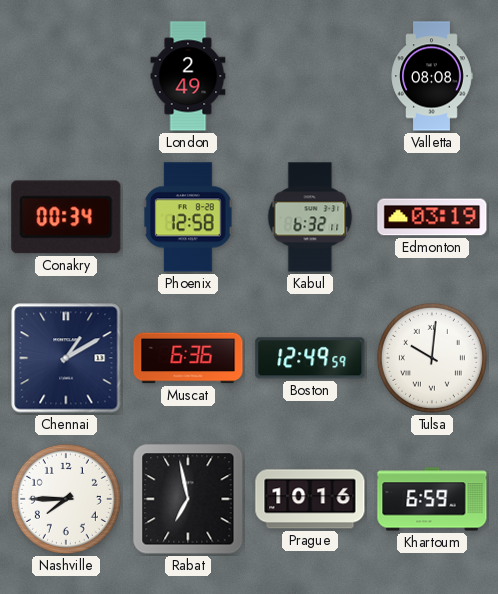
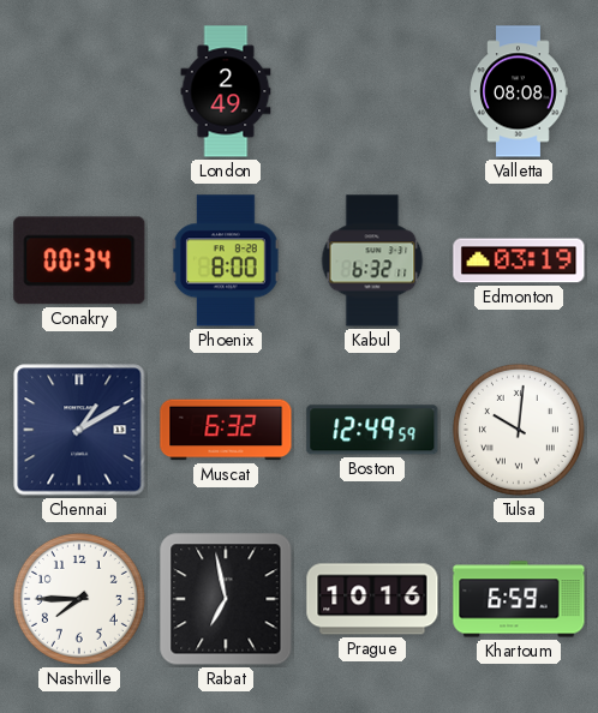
Phoenix: 12:58 -> 8:00 (226, 260)
Muscat: 6:36 -> 6:32 (226, 430)
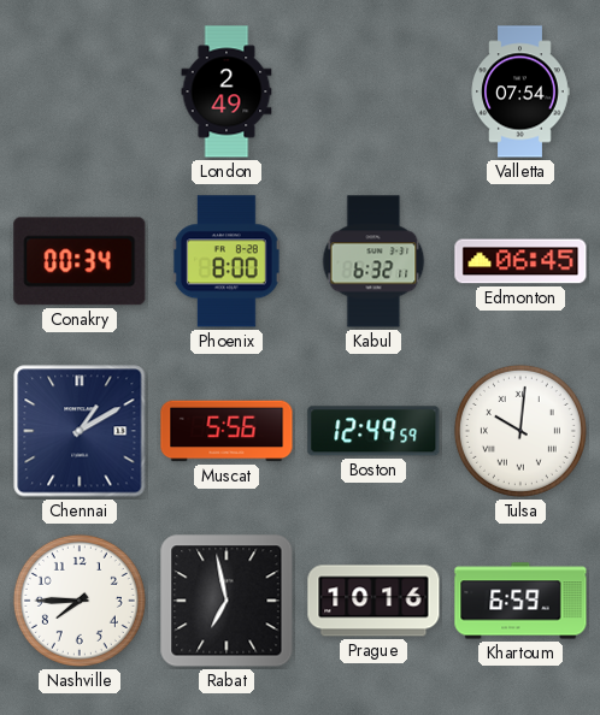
Valletta: 08:08 -> 07:54 (520, 91)
Edmonton: 03:19 -> 06:45 (520, 261)
Muscat: 6:32 -> 5:56 (227, 431)
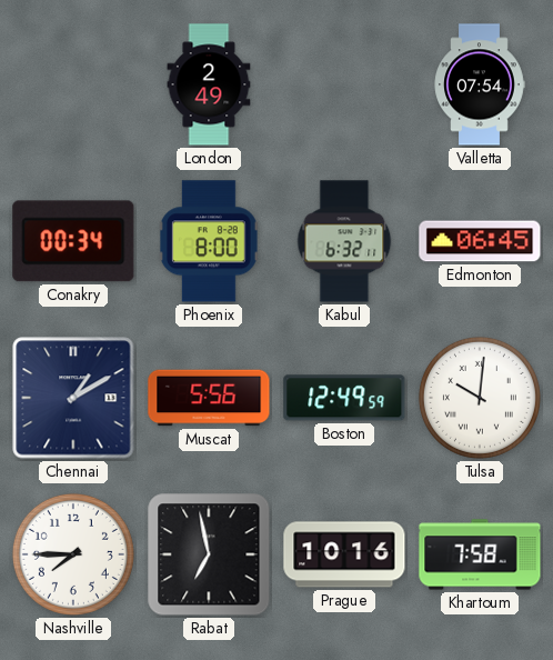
Khartoum: 6:59 -> 7:58 (480, 554)
